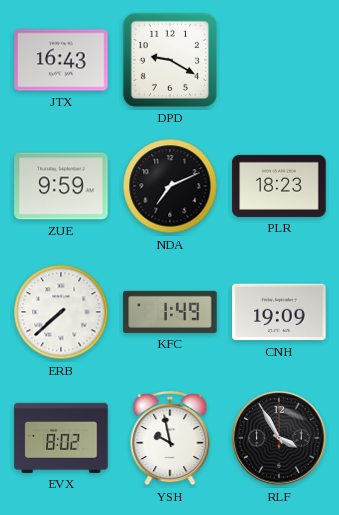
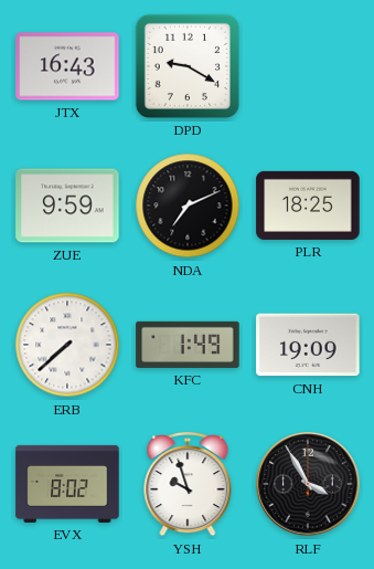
PLR: 18:23 -> 18:25 (308, 206)
YSH: 9:58 -> 9:57 (188, 484)
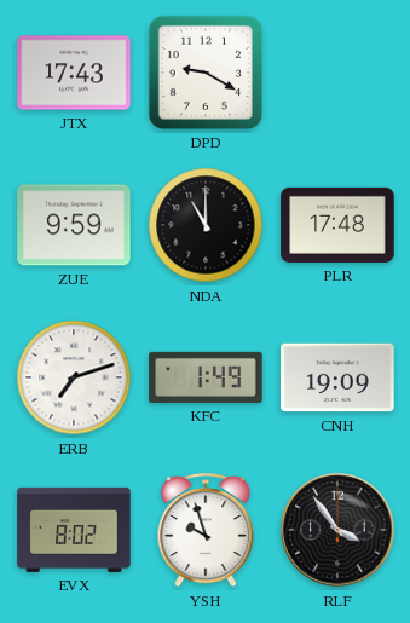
JTX: 16:43 -> 17:43 (74, 73)
NDA: 7:11 -> 11:00 (206, 225)
PLR: 18:25 -> 17:48 (337, 225)
ERB: 7:38 -> 7:12 (74, 377)
RLF: 3:55 -> 3:54 (337, 530)
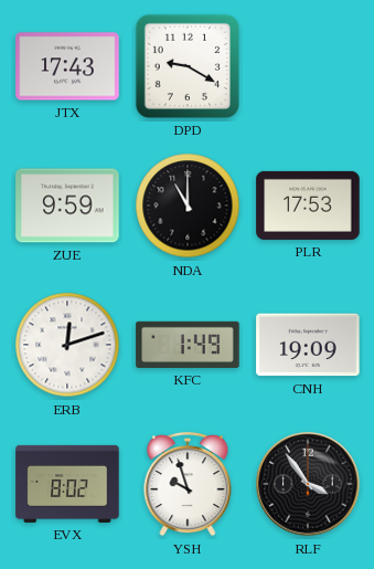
PLR: 17:48 -> 17:53 (308, 206)
ERB: 7:12 -> 12:12 (67, 345)
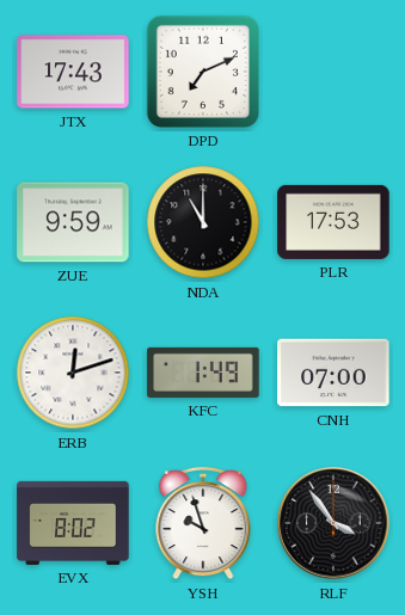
DPD: 9:20 -> 7:11 (203, 72)
CNH: 19:09 -> 07:00 (333, 373)
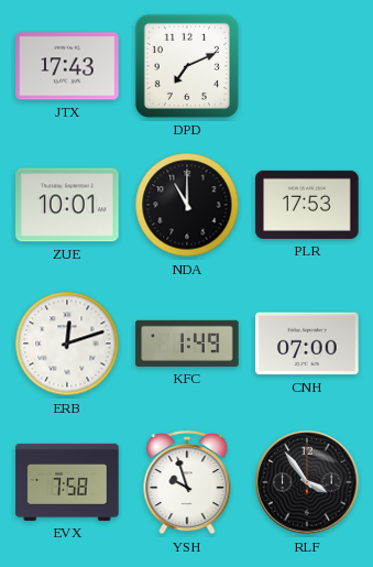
ZUE: 9:59 -> 10:01 (67, 205)
EVX: 8:02 -> 7:58 (67, 482)
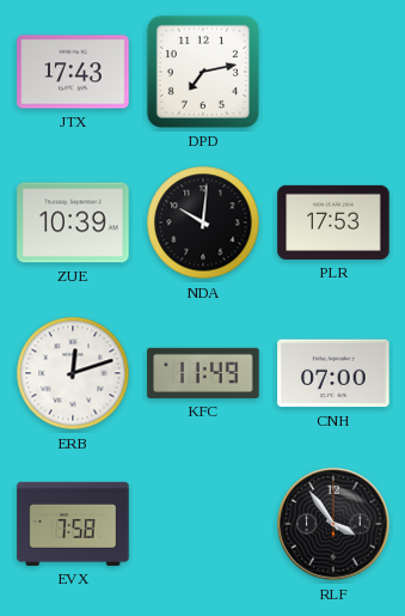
DPD: 7:11 -> 7:13 (203, 72)
ZUE: 10:01 -> 10:39 (73, 222)
NDA: 11:00 -> 10:01 (203, 222)
KFC: 1:49 -> 11:49 (203, 373)
YSH: 9:57 -> none (187, 482)
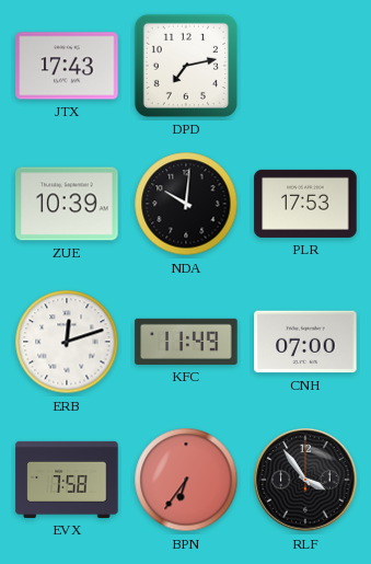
BPN: none -> 6:36 (186, 480)
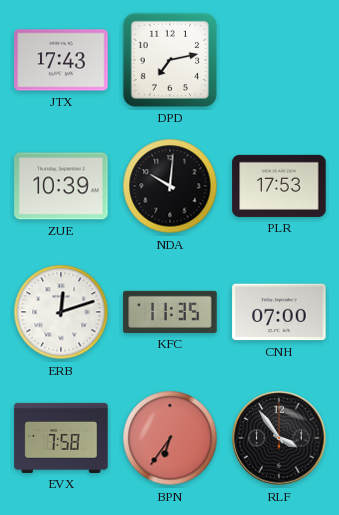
KFC: 11:49 -> 11:35 (170, 312)
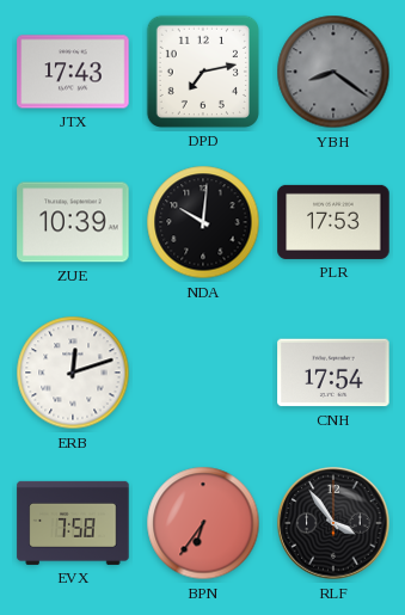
YBH: none -> 8:21 (333, 72)
KFC: 11:35 -> none (170, 312)
CNH: 07:00 -> 17:54 (333, 373)
